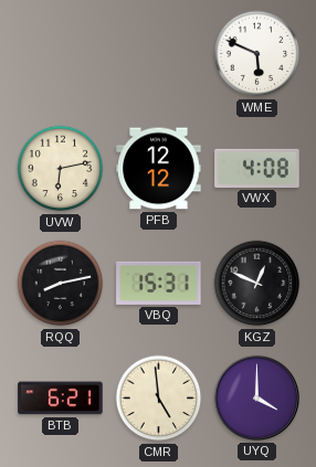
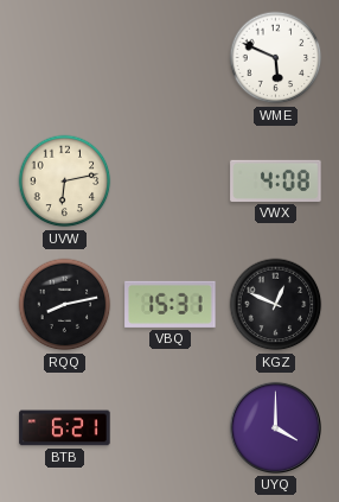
PFB: 12:12 -> none (159, 169)
CMR: 4:59 -> none (159, 399)
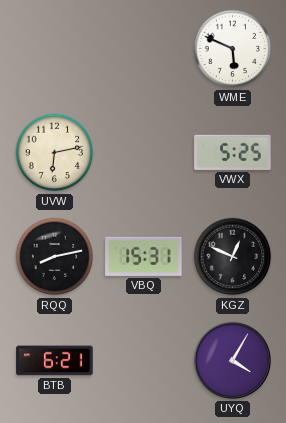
VWX: 4:08 -> 5:25 (233, 152)
UYQ: 4:00 -> 4:05 (232, 360)
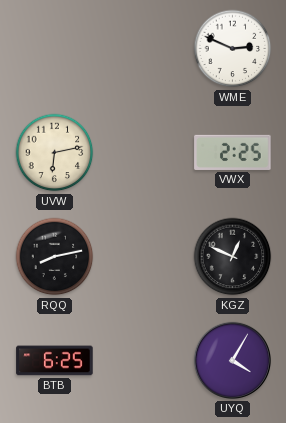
WME: 5:49 -> 2:49 (233, 49)
VWX: 5:25 -> 2:25 (233, 152)
VBQ: 15:31 -> none (144, 256)
BTB: 6:21 -> 6:25 (55, 361)
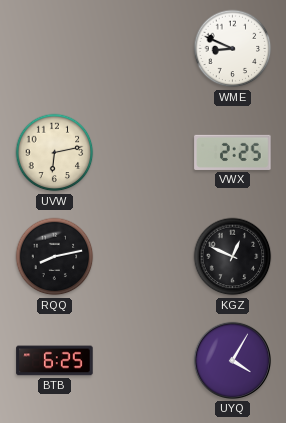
WME: 2:49 -> 8:49 (233, 49)
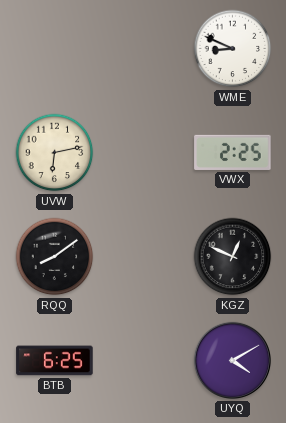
RQQ: 8:13 -> 8:09 (55, 257)
UYQ: 4:05 -> 4:10 (232, 360)
